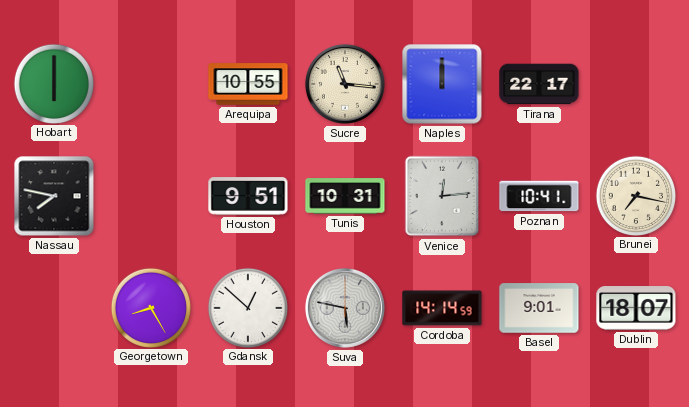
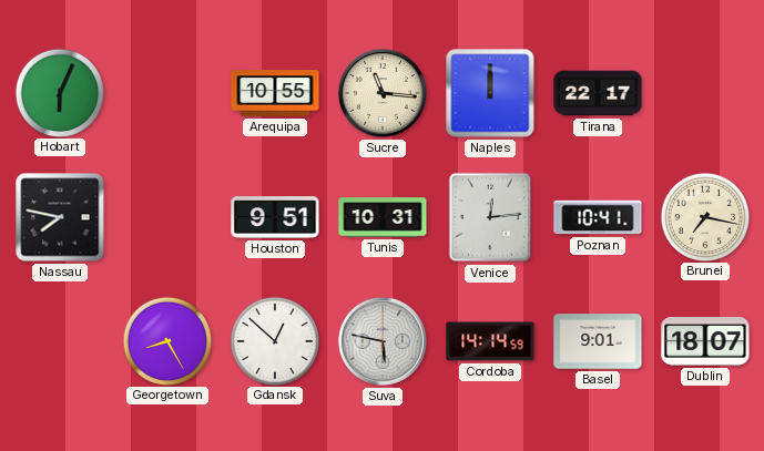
Hobart: 6:00 -> 6:04 (59, 92)
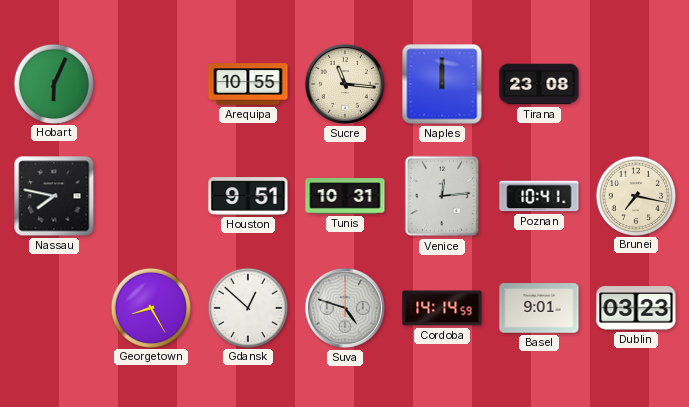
Tirana: 22:17 -> 23:08 (539, 84)
Suva: 5:47 -> 4:48 (345, 308)
Dublin: 18:07 -> 03:23 (636, 309)
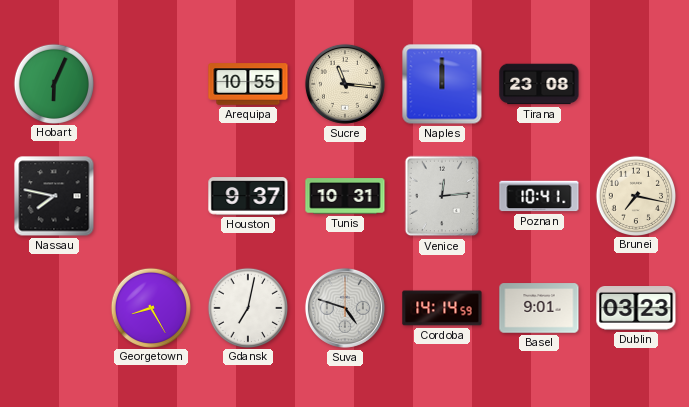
Houston: 9:51 -> 9:37 (248, 196)
Gdansk: 12:52 -> 7:02 (247, 307)
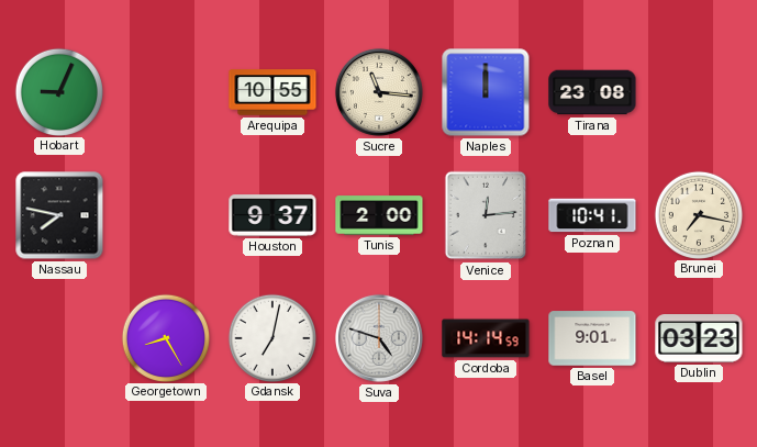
Hobart: 6:04 -> 9:04 (58, 91)
Tunis: 10:31 -> 2:00 (379, 215)
